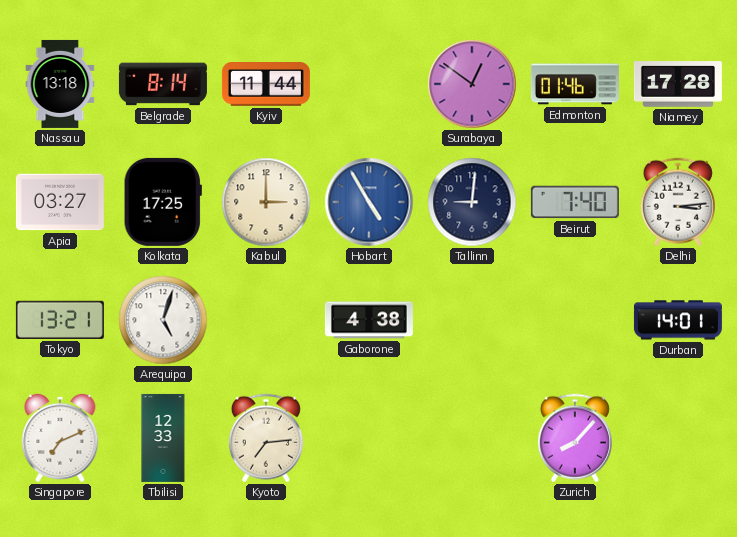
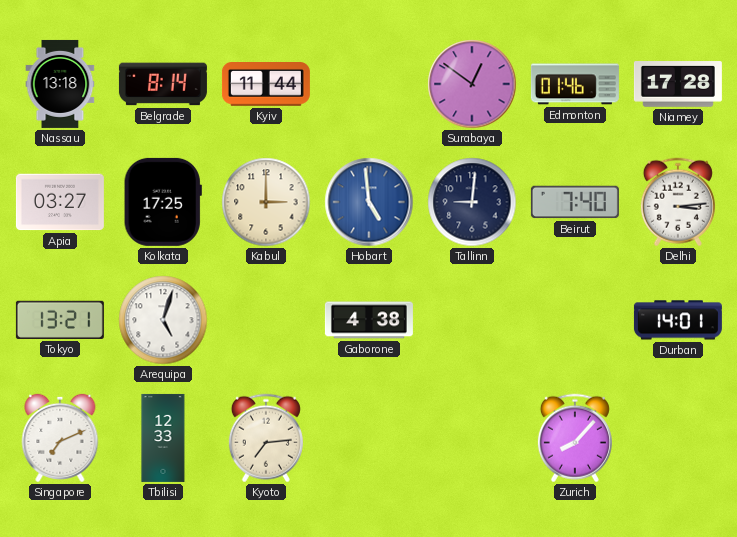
Hobart: 4:55 -> 4:59 (369, 202)
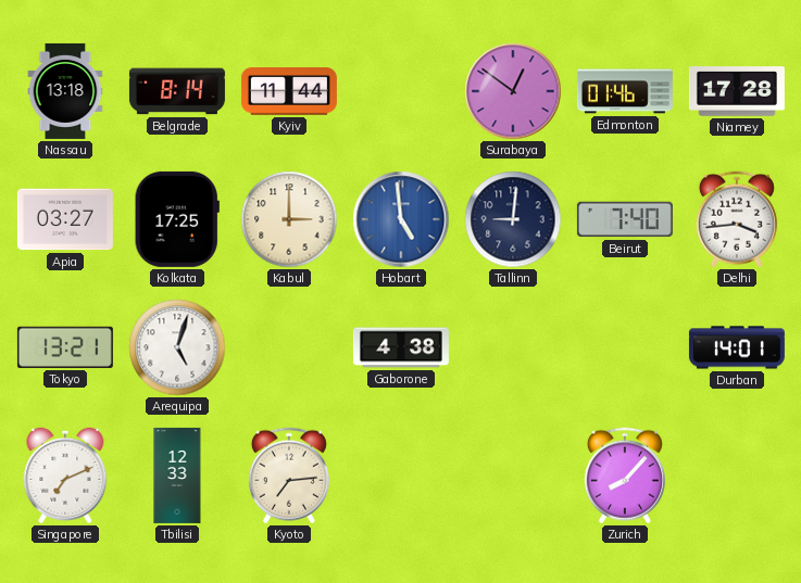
Delhi: 3:14 -> 3:44 (737, 219)
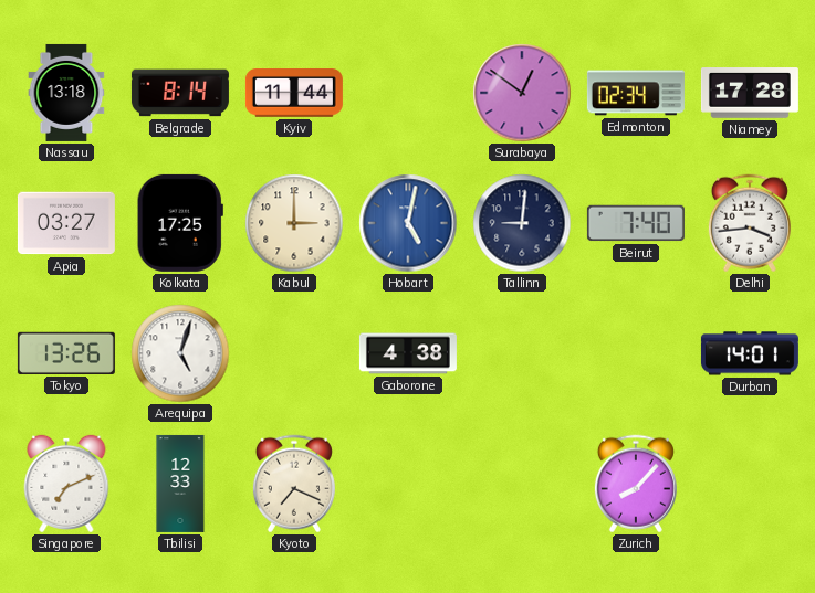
Edmonton: 01:46 -> 02:34 (636, 93)
Hobart: 4:59 -> 5:02 (408, 223)
Tokyo: 13:21 -> 13:26 (66, 353)
Kyoto: 7:14 -> 7:19 (294, 484)
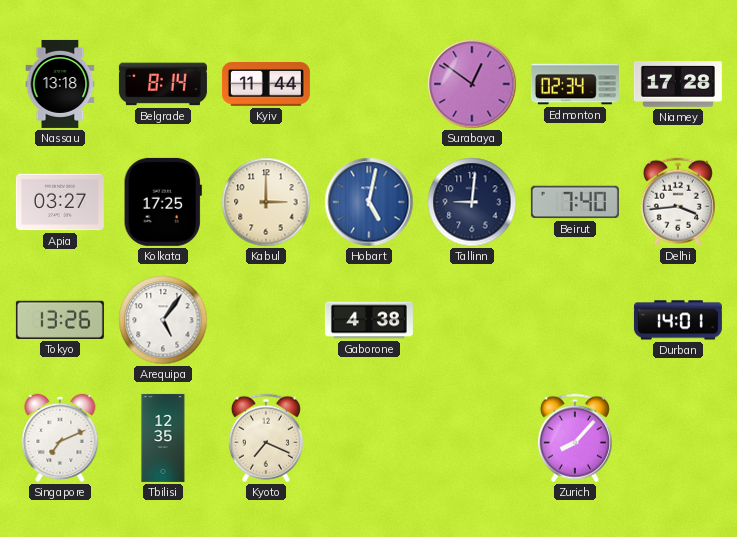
Arequipa: 5:03 -> 5:06 (163, 320)
Tbilisi: 12:33 -> 12:35 (163, 438)
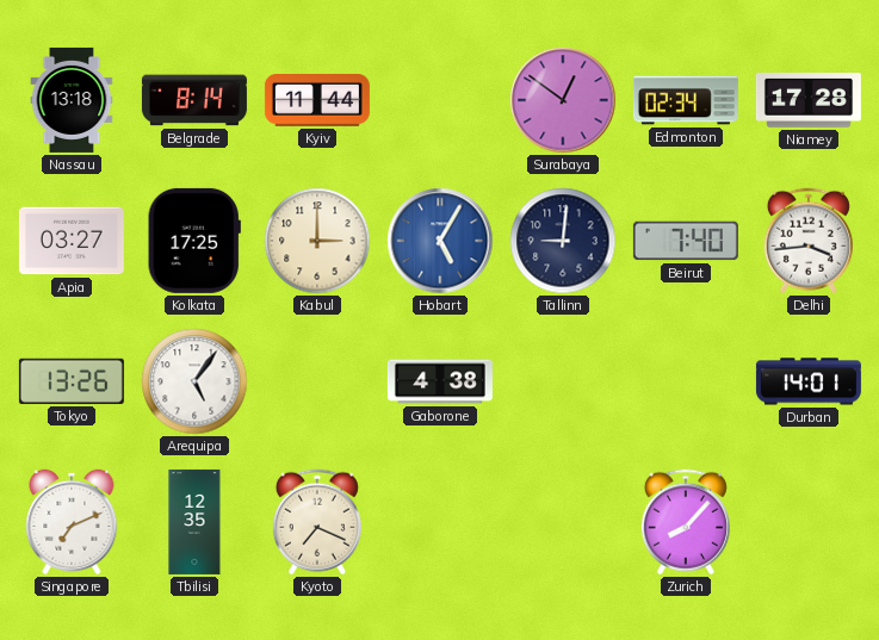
Hobart: 5:02 -> 5:05 (440, 241)
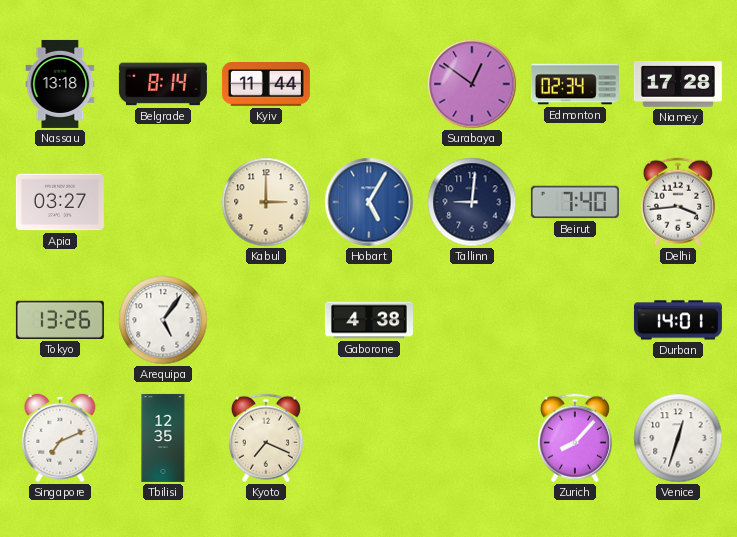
Kolkata: 17:25 -> none (194, 241)
Venice: none -> 12:33 (678, 438)
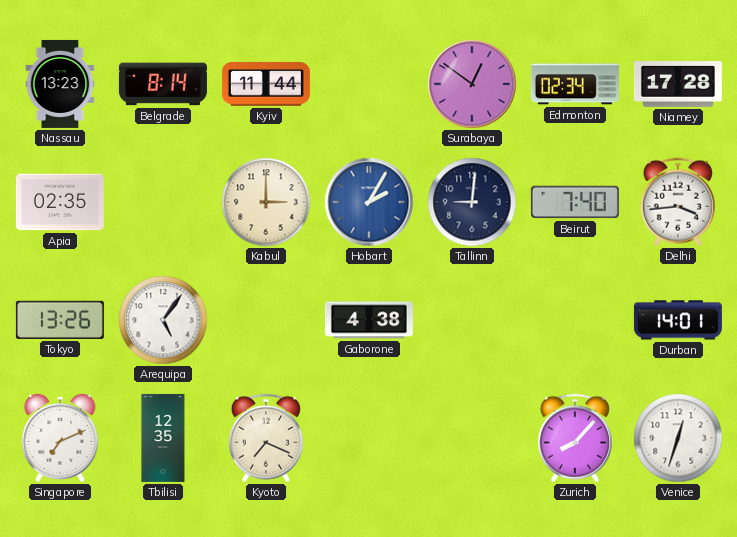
Nassau: 13:18 -> 13:23 (60, 84)
Apia: 03:27 -> 02:35 (60, 202)
Hobart: 5:05 -> 2:05 (369, 202)
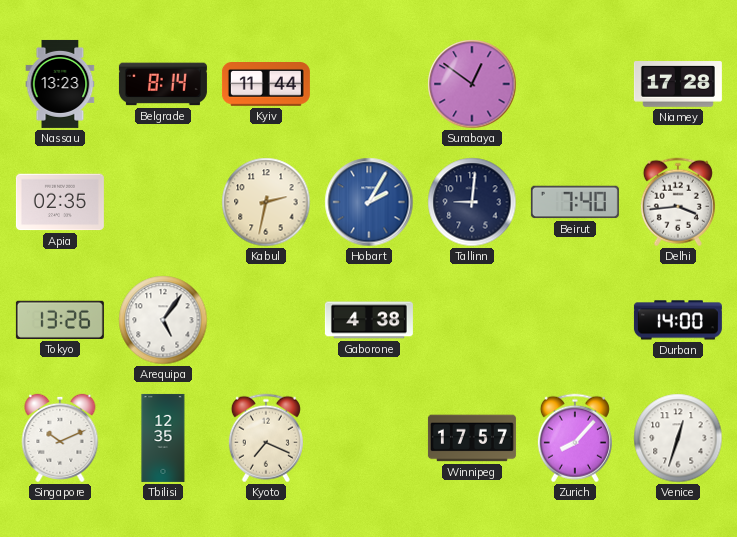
Edmonton: 02:34 -> none (575, 84)
Kabul: 3:00 -> 2:32 (266, 202)
Durban: 14:01 -> 14:00 (678, 320)
Singapore: 7:11 -> 10:11 (60, 438)
Winnipeg: none -> 17:57 (472, 438)
